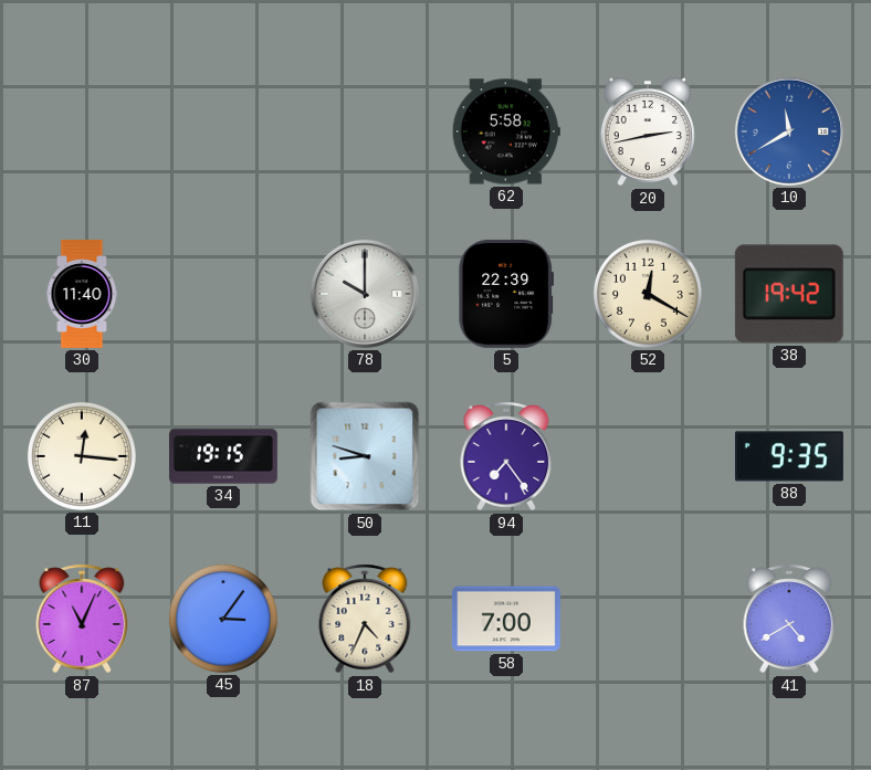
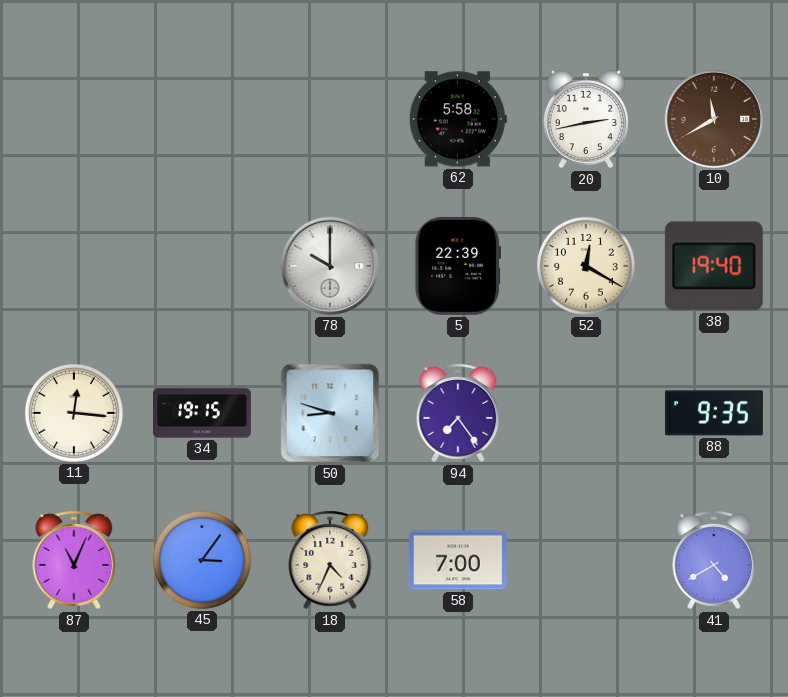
10 dial: blue -> brown (714, 119)
30: 11:40 -> none (82, 295)
38: 19:42 -> 19:40 (714, 266)
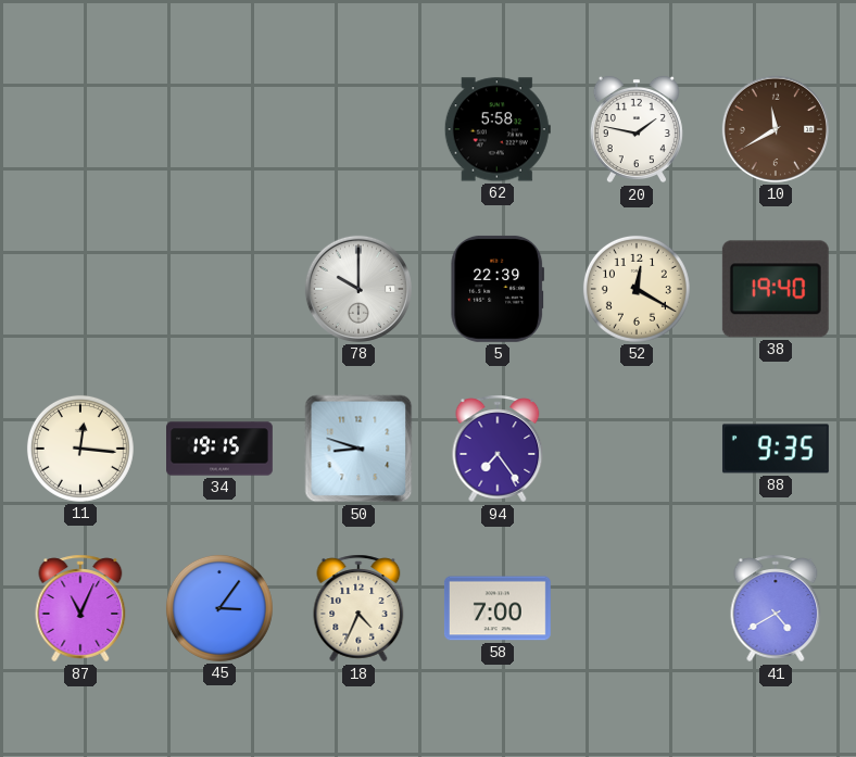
20: 2:43 -> 1:47 (637, 129)
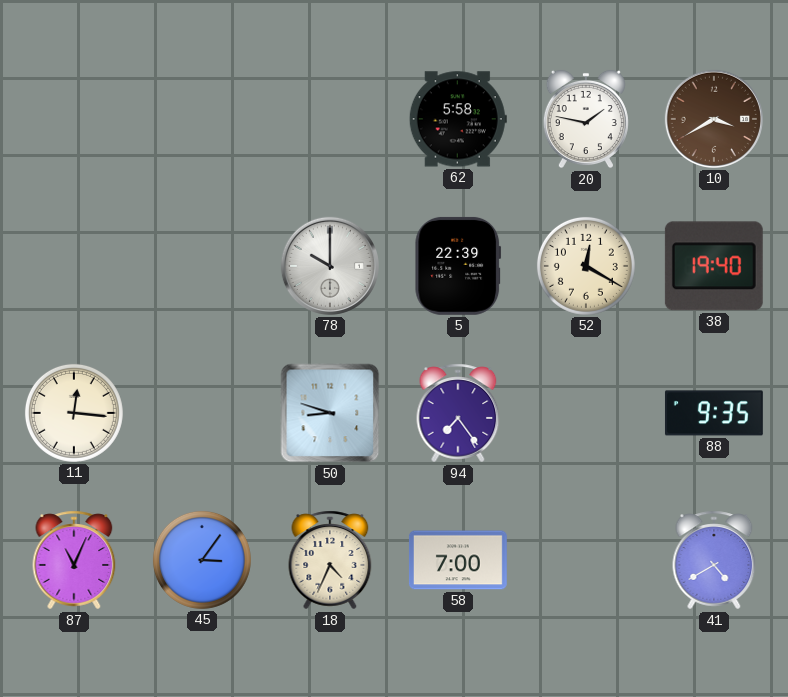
10: 11:40 -> 3:40 (714, 119)
34: 19:15 -> none (221, 449)
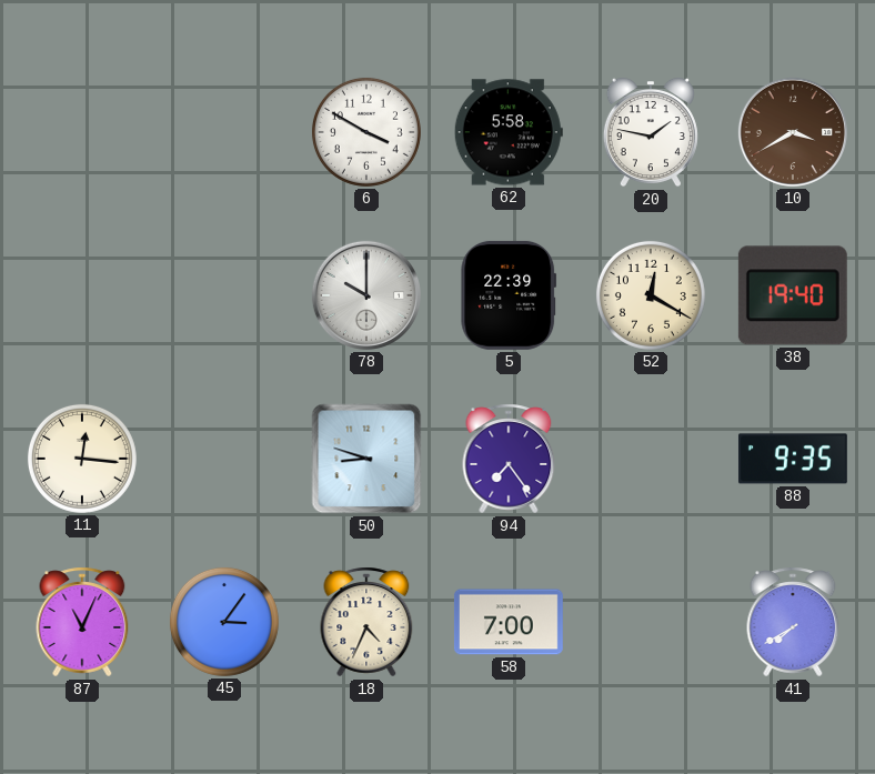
6: none -> 3:50 (366, 132)
41: 4:40 -> 7:40 (793, 622)
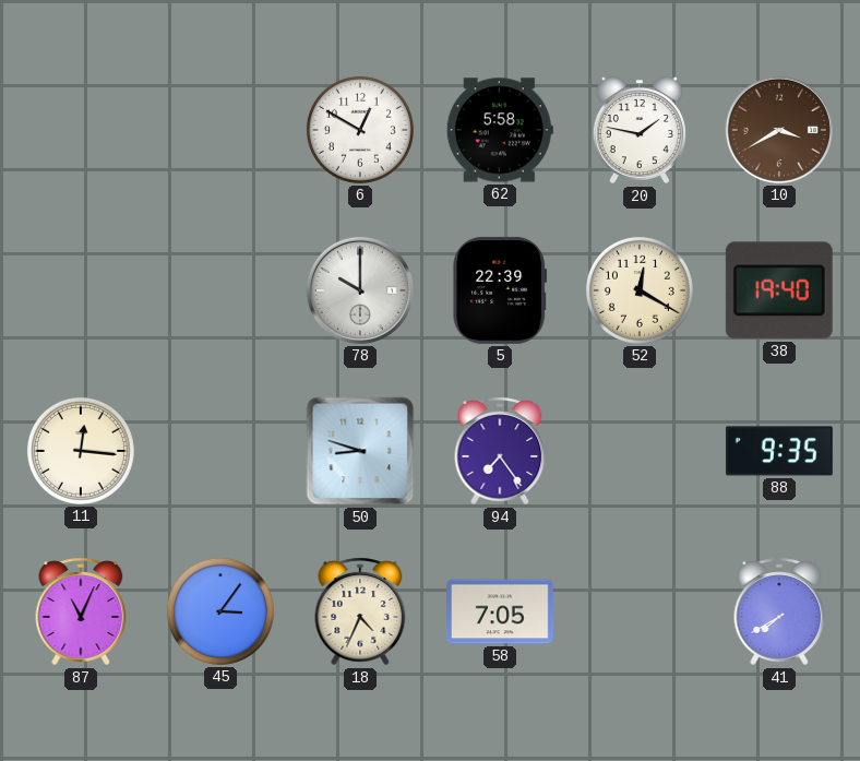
6: 3:50 -> 12:50 (360, 130)
58: 7:00 -> 7:05 (500, 611)
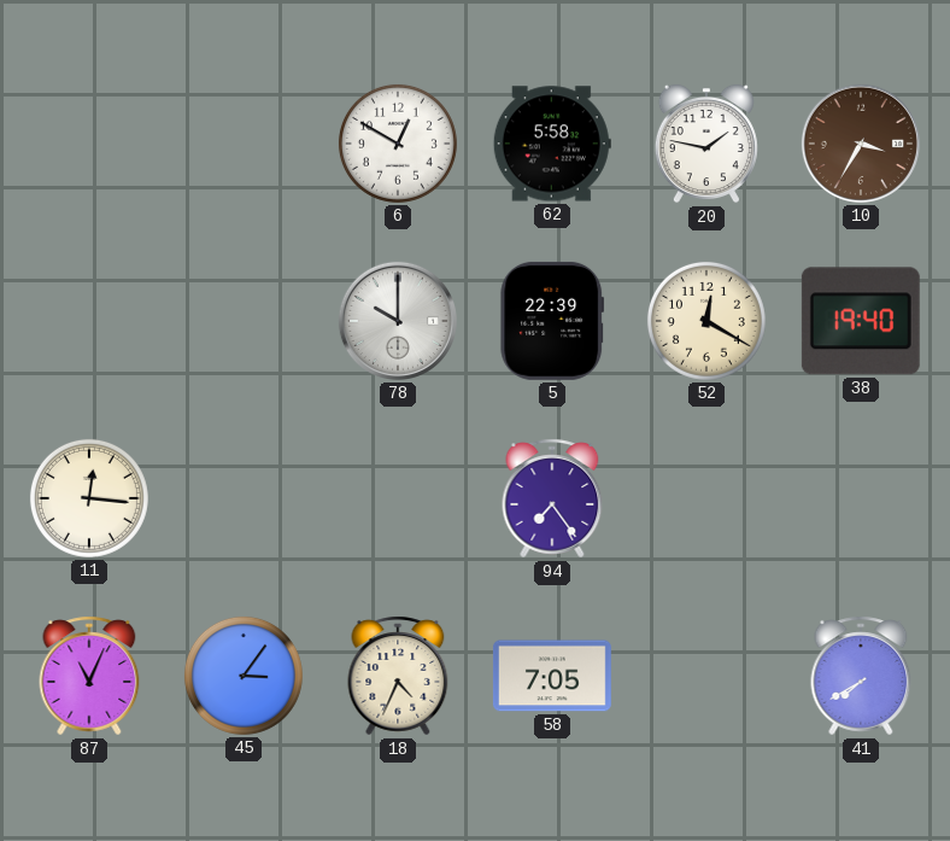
10: 3:40 -> 3:35 (861, 144)
50: 8:48 -> none (360, 451)
88: 9:35 -> none (779, 451)
